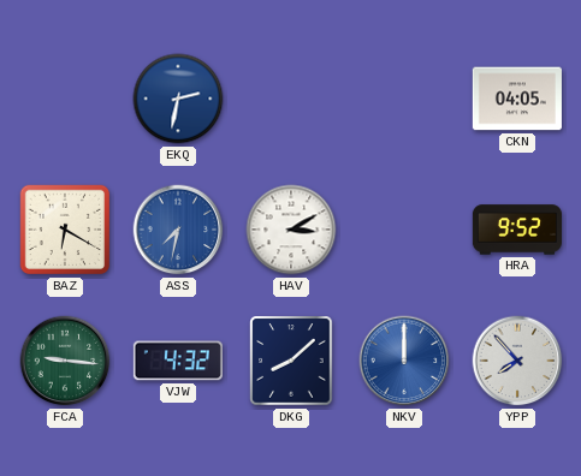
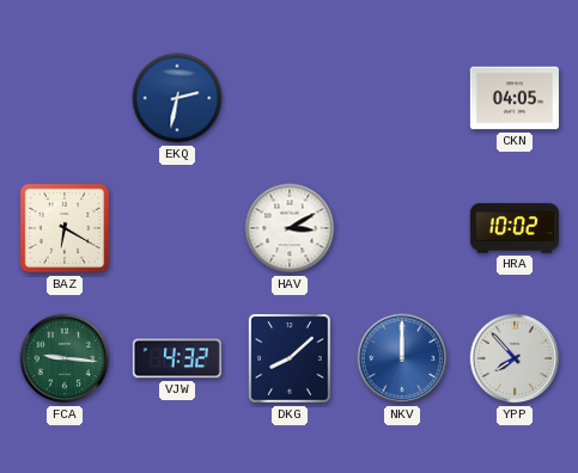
ASS: 7:32 -> none (178, 230)
HRA: 9:52 -> 10:02 (515, 228)
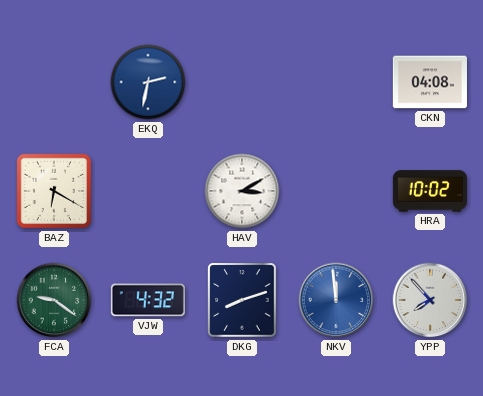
CKN: 04:05 -> 04:08 (430, 82)
FCA: 9:16 -> 9:21 (54, 300)
DKG: 8:08 -> 8:12 (242, 300)
NKV: 12:00 -> 11:59 (336, 300)
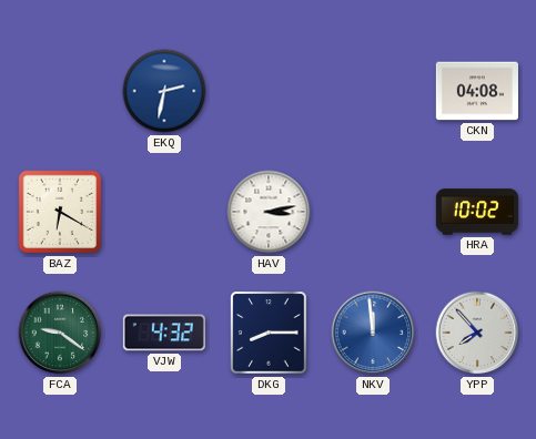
HAV: 3:10 -> 3:13 (269, 212)
DKG: 8:12 -> 8:15 (269, 333)
